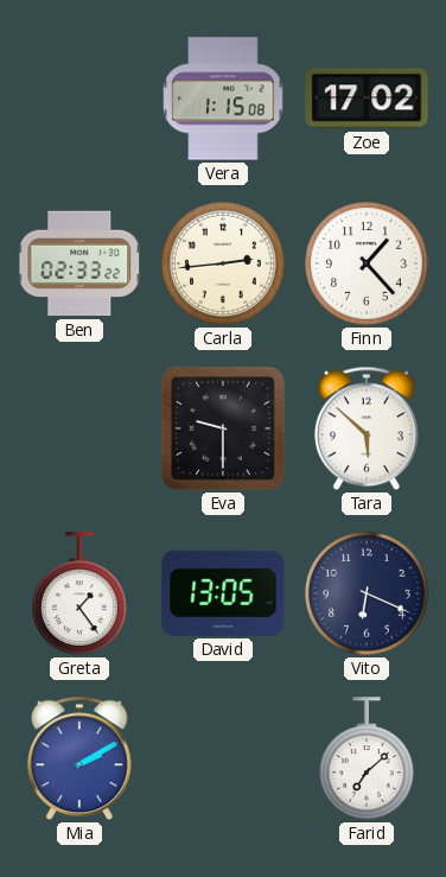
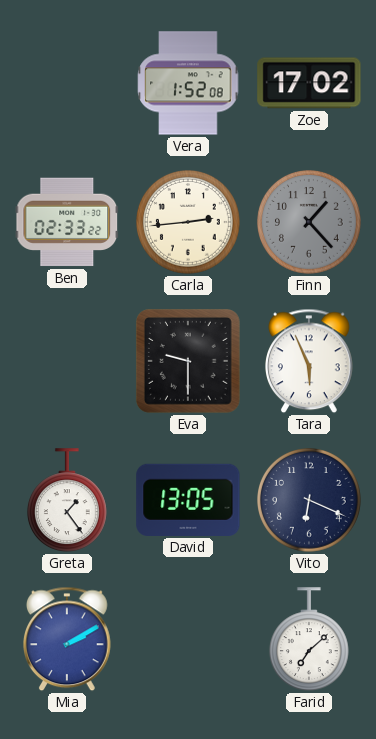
Vera: 1:15 -> 1:52 (188, 83)
Finn dial: white -> grey (310, 223)
Tara: 5:52 -> 5:56 (310, 361)
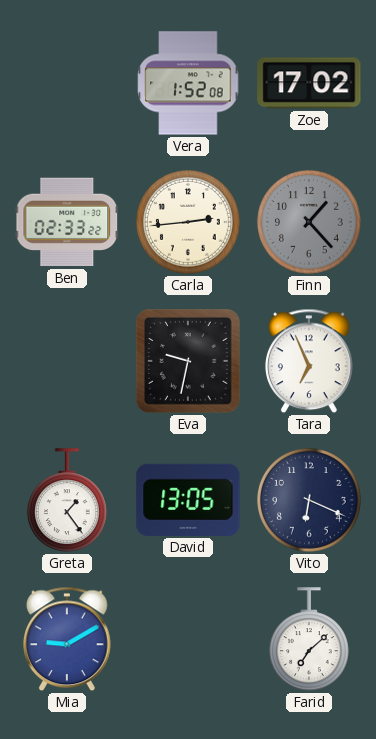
Eva: 9:30 -> 9:32 (188, 362)
Tara: 5:56 -> 6:56 (310, 361)
Mia: 2:10 -> 9:10 (68, 639)
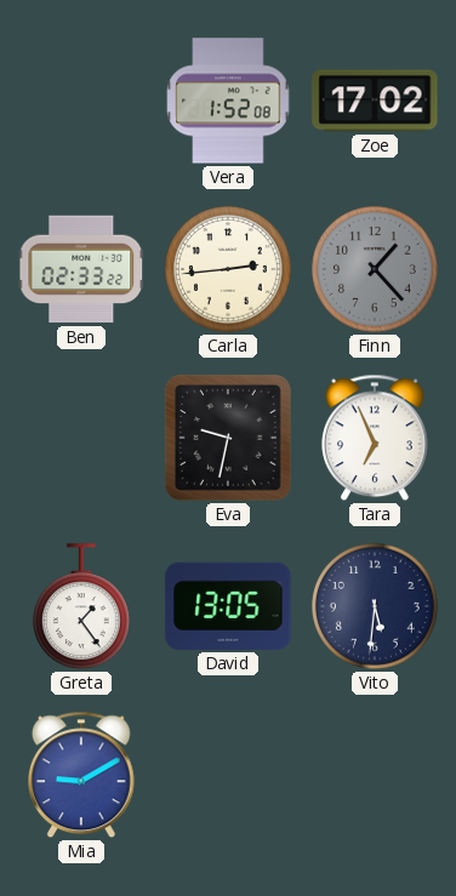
Vito: 6:19 -> 5:31 (376, 607)
Farid: 7:08 -> none (309, 639)
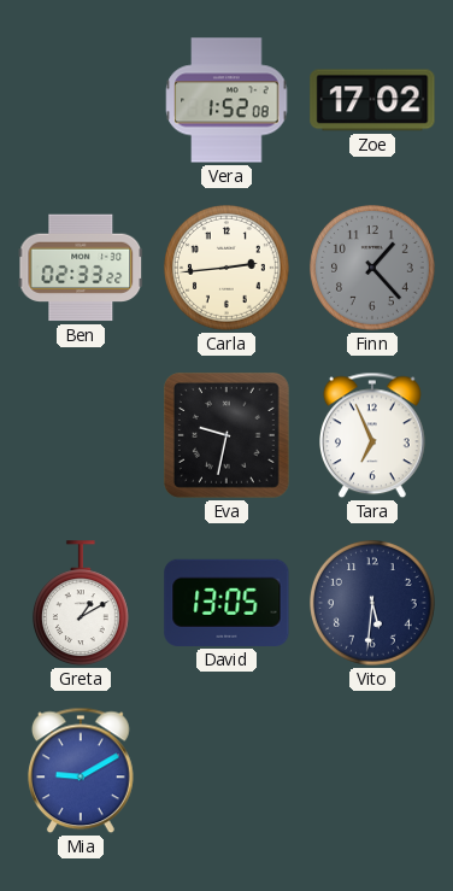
Greta: 1:24 -> 1:10 (81, 603)
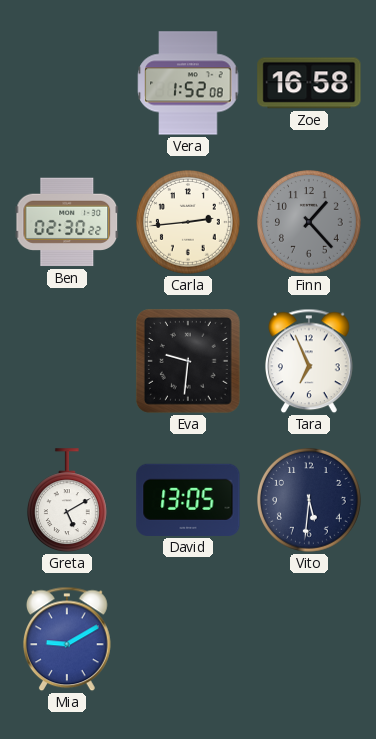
Zoe: 17:02 -> 16:58 (309, 83)
Ben: 02:33 -> 02:30 (67, 222)
Eva: 9:32 -> 9:31 (188, 362)
Greta: 1:10 -> 5:10 (67, 500)
